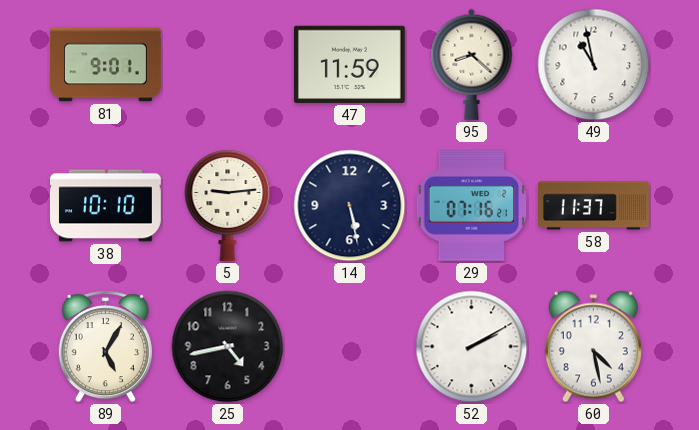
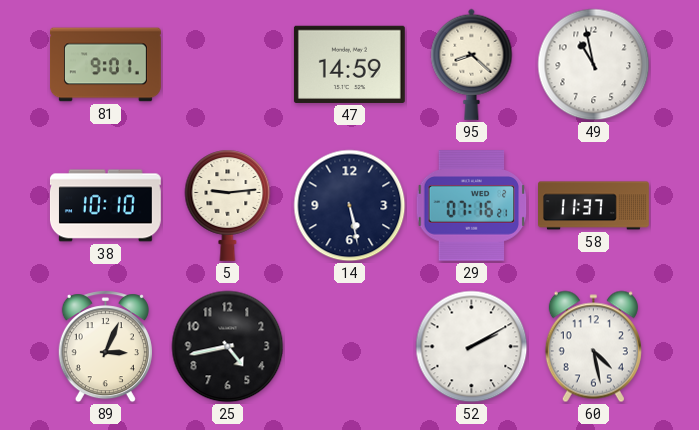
47: 11:59 -> 14:59 (349, 64)
89: 5:05 -> 3:04 (105, 347)
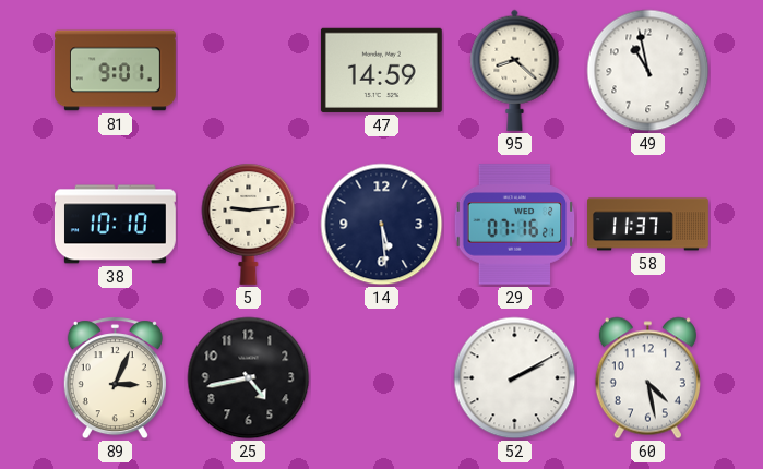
14: 5:28 -> 5:29 (382, 225)
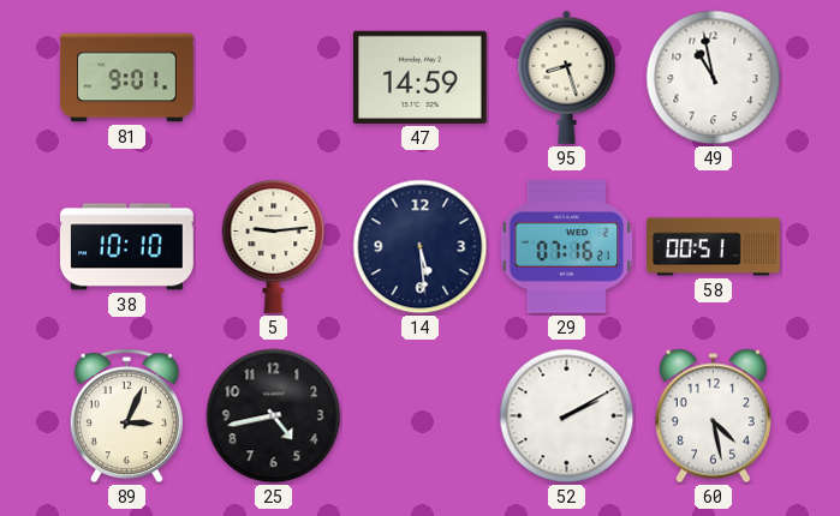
95: 8:22 -> 8:27 (567, 77)
58: 11:37 -> 00:51 (714, 247)
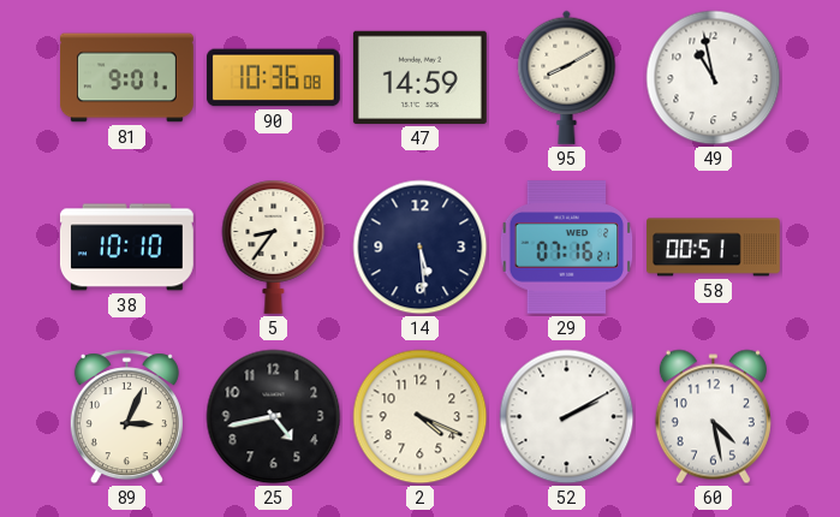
90: none -> 10:36 (273, 78)
95: 8:27 -> 8:10 (567, 77)
5: 9:14 -> 8:36 (274, 246)
2: none -> 4:19 (421, 417)
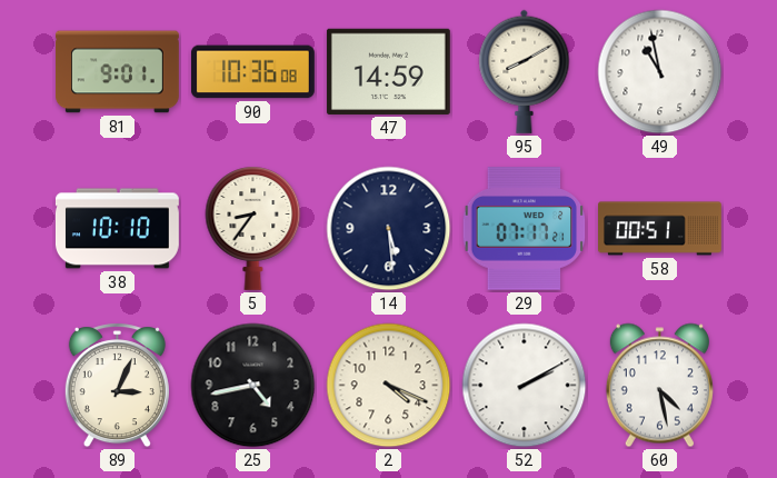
29: 07:16 -> 07:17 (525, 229)
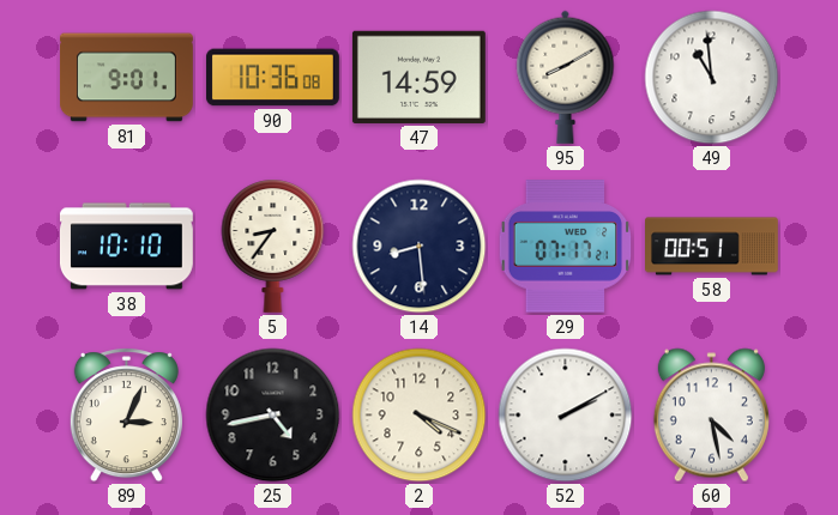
49: 10:58 -> 10:59 (712, 78)
14: 5:29 -> 8:29 (420, 247)
